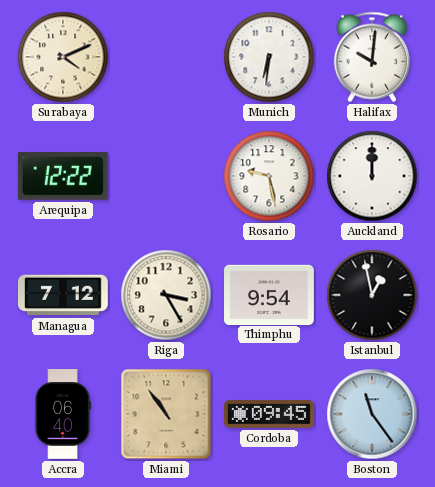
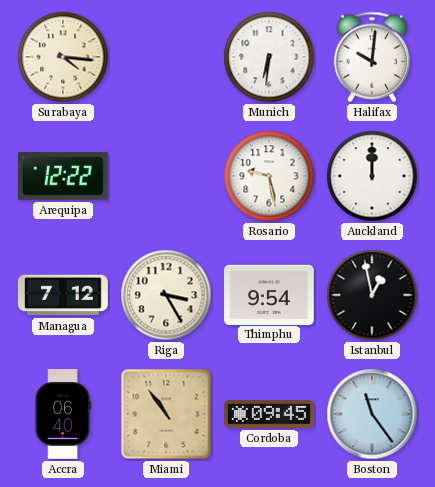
Surabaya: 4:11 -> 4:16 (63, 57)
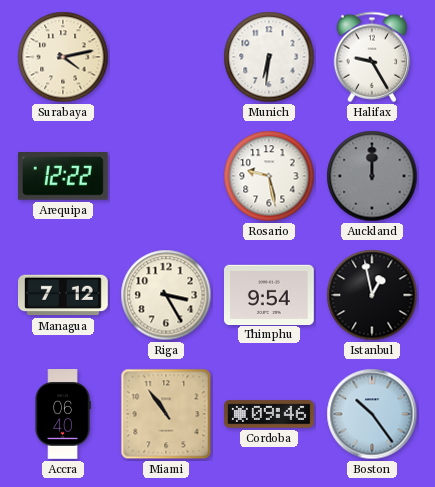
Surabaya: 4:16 -> 4:13 (63, 57)
Halifax: 10:01 -> 9:25 (372, 57)
Auckland dial: white -> grey (372, 176)
Cordoba: 09:45 -> 09:46 (270, 414)
Boston: 11:24 -> 10:24 (372, 414)
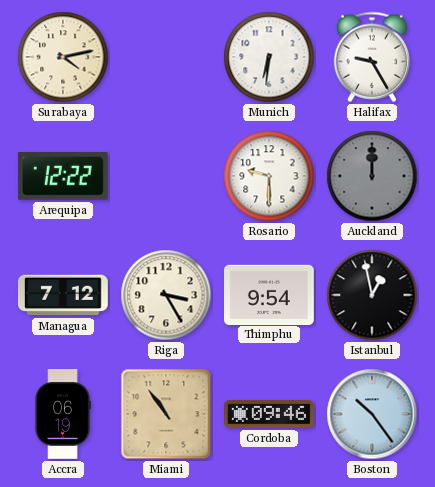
Rosario: 9:28 -> 9:30 (269, 176)
Accra: 06:40 -> 06:19 (63, 414)
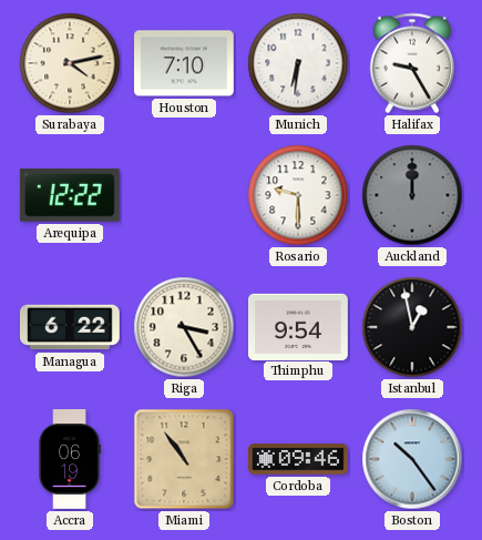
Houston: none -> 7:10 (185, 63)
Managua: 7:12 -> 6:22 (71, 327)
